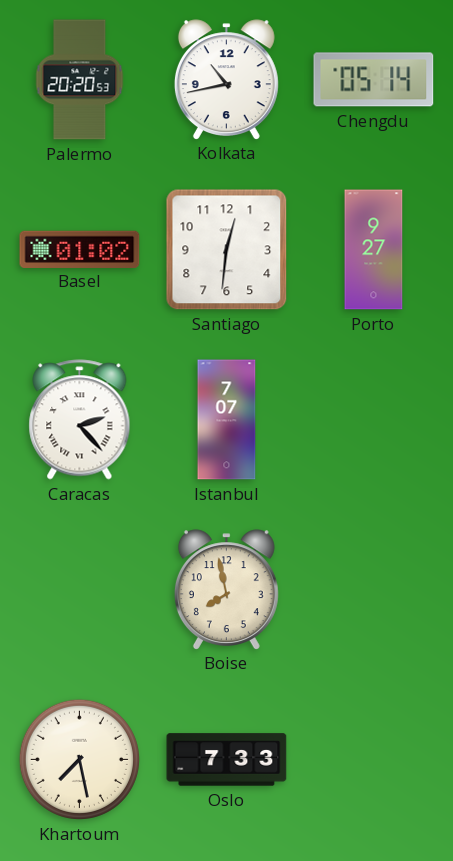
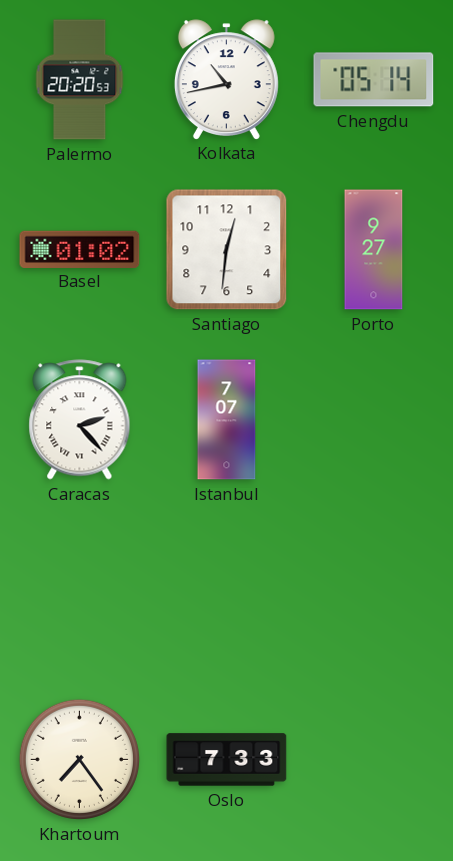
Boise: 7:58 -> none (226, 589)
Khartoum: 7:28 -> 7:24 (79, 759)
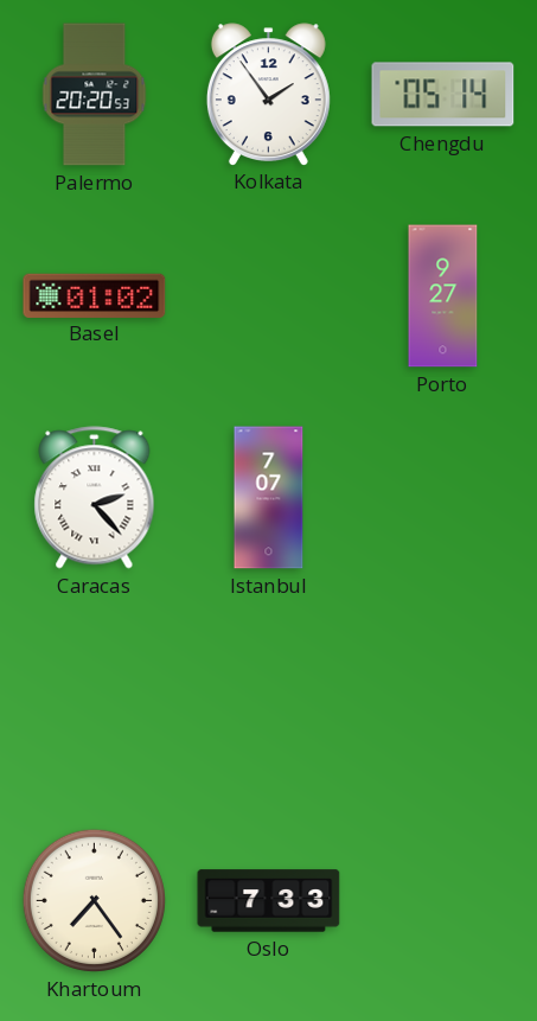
Kolkata: 10:43 -> 1:54 (268, 94)
Santiago: 12:31 -> none (227, 250)
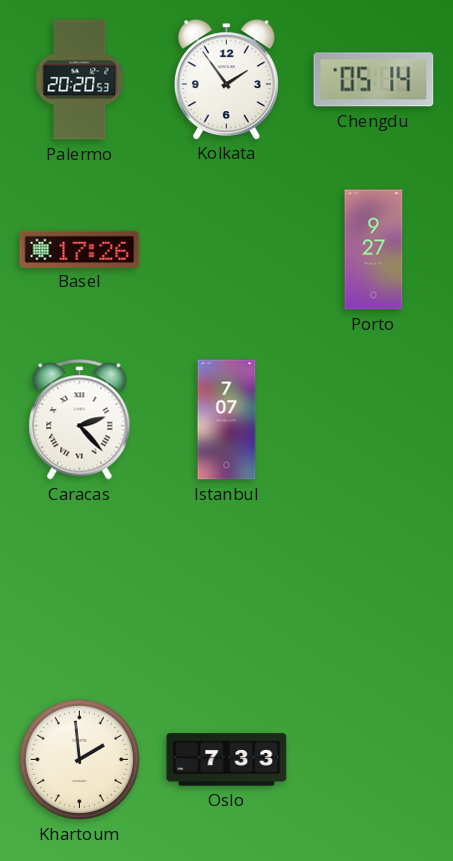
Basel: 01:02 -> 17:26 (80, 249)
Khartoum: 7:24 -> 1:59 (79, 759)
